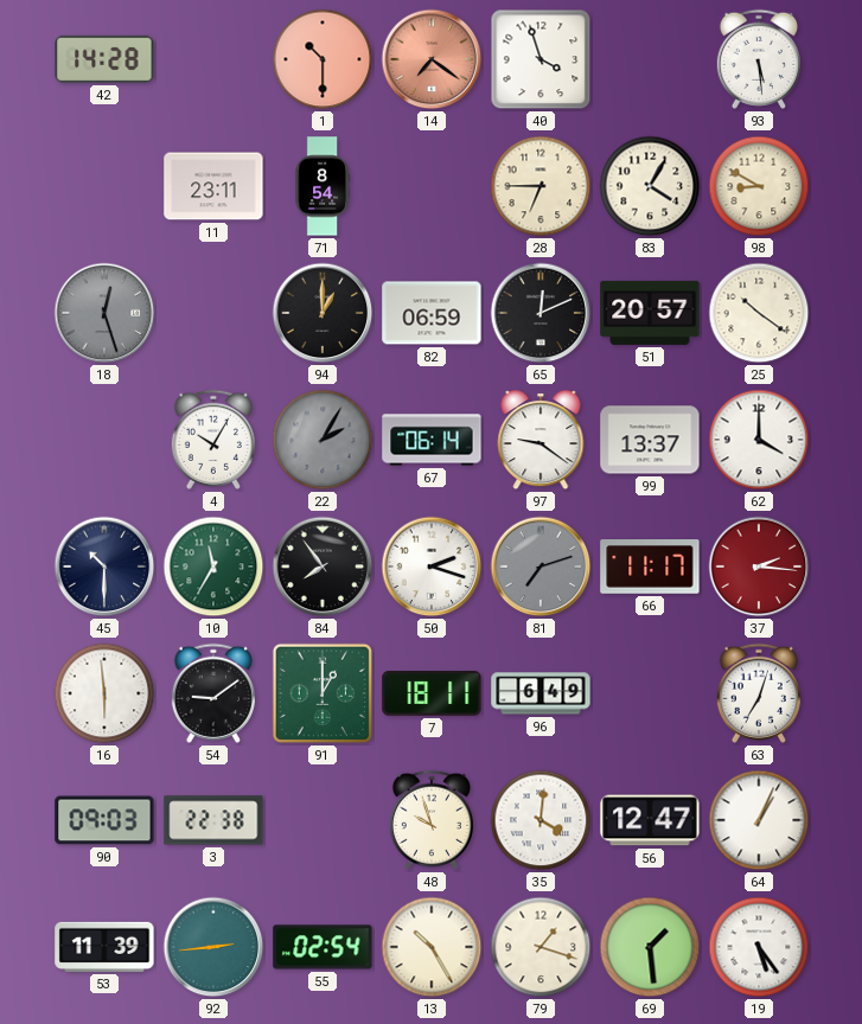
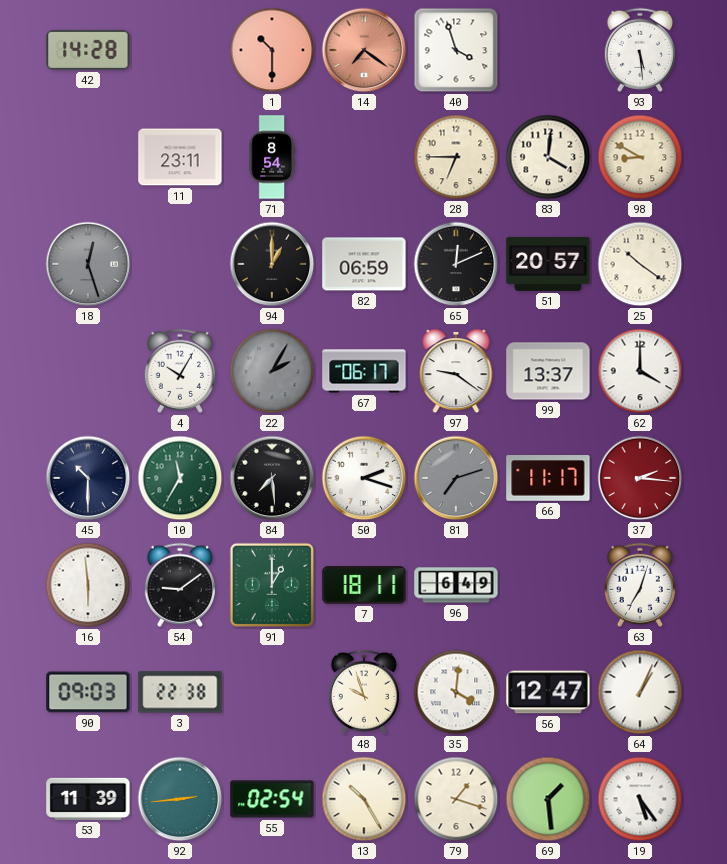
83: 4:05 -> 4:01 (548, 157)
67: 06:14 -> 06:17 (364, 371)
84: 7:54 -> 7:29 (272, 478)
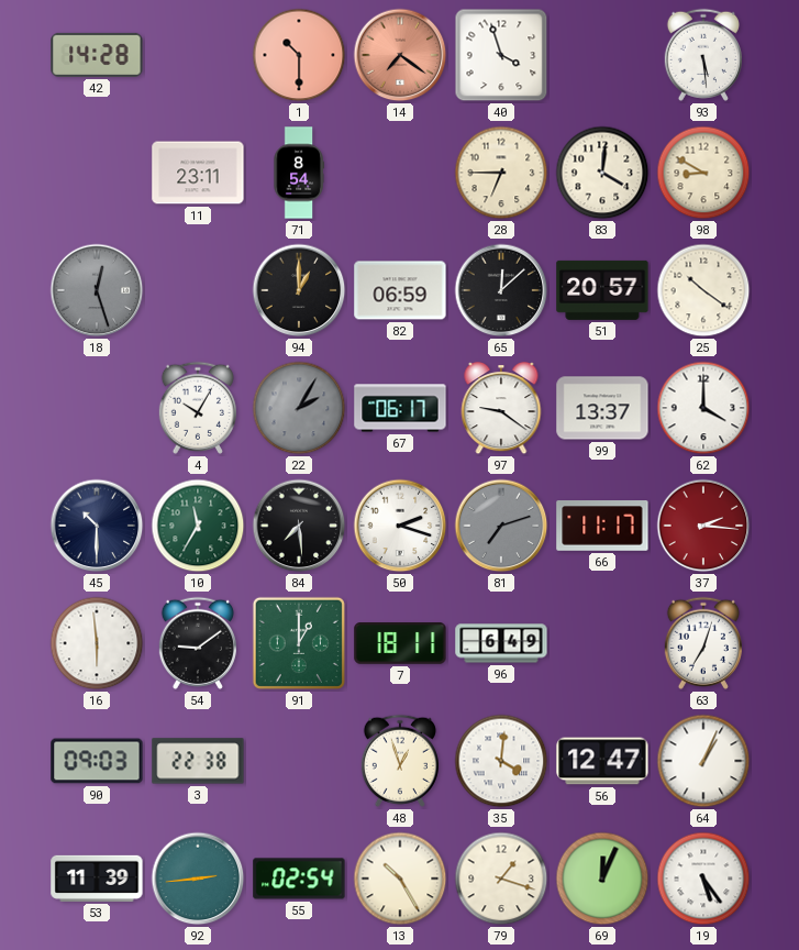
65: 12:11 -> 12:08 (501, 290)
48: 9:57 -> 12:57 (400, 761)
69: 1:29 -> 12:04 (602, 879)
